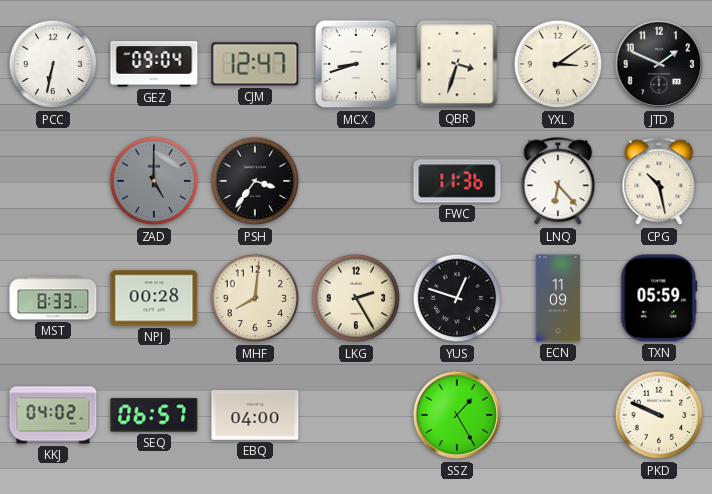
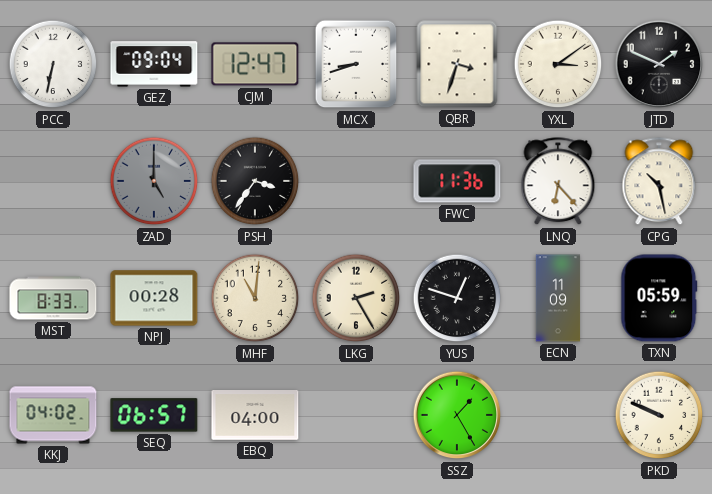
MHF: 8:01 -> 11:01 (255, 298)
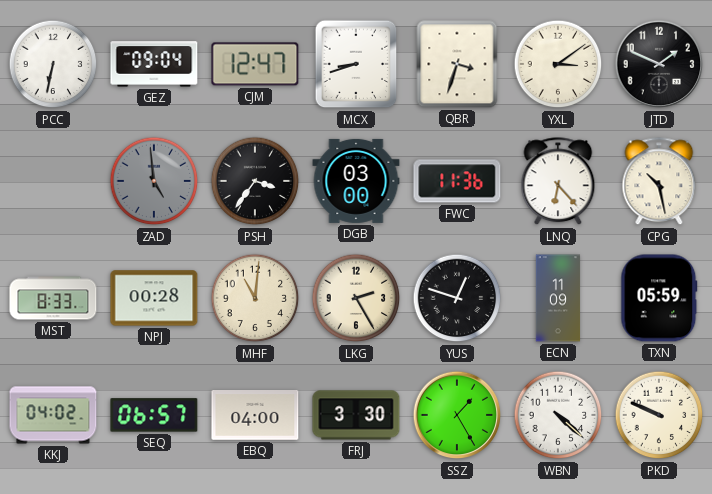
ZAD: 5:00 -> 4:59 (154, 181)
DGB: none -> 03:00 (356, 181)
FRJ: none -> 3:30 (356, 415)
WBN: none -> 4:22 (558, 415)
